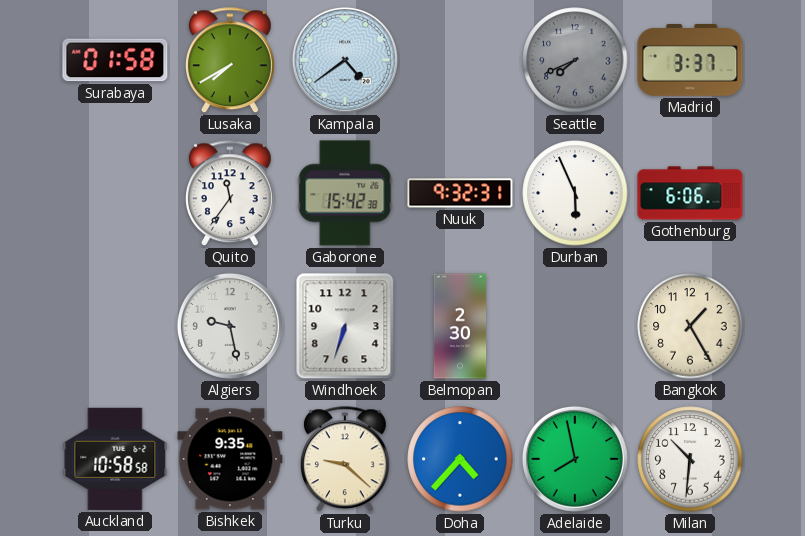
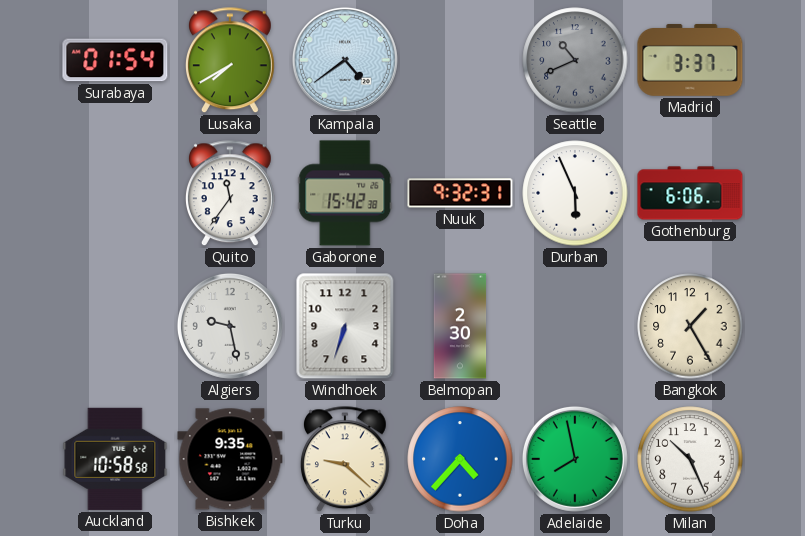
Surabaya: 01:58 -> 01:54 (115, 60)
Seattle: 7:41 -> 10:41 (575, 60)
Milan: 10:31 -> 10:26 (690, 459)
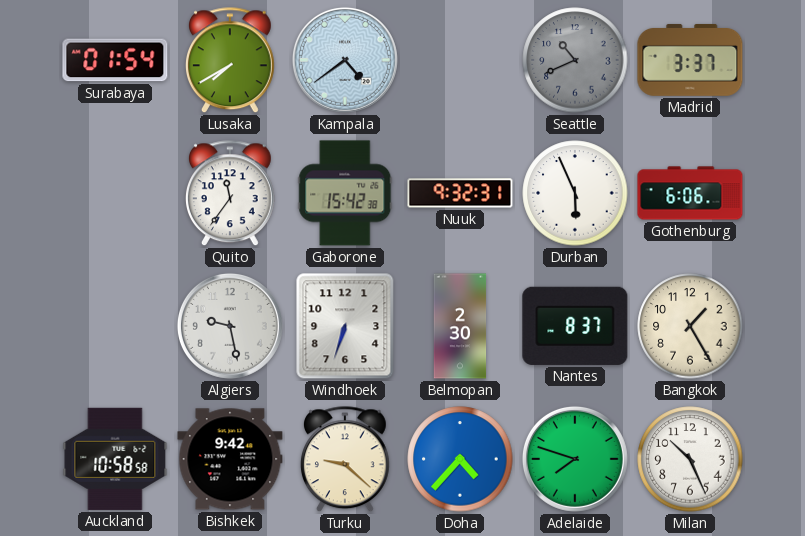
Nantes: none -> 8:37 (575, 326)
Bishkek: 9:35 -> 9:42 (230, 459)
Adelaide: 7:58 -> 7:48 (575, 459)
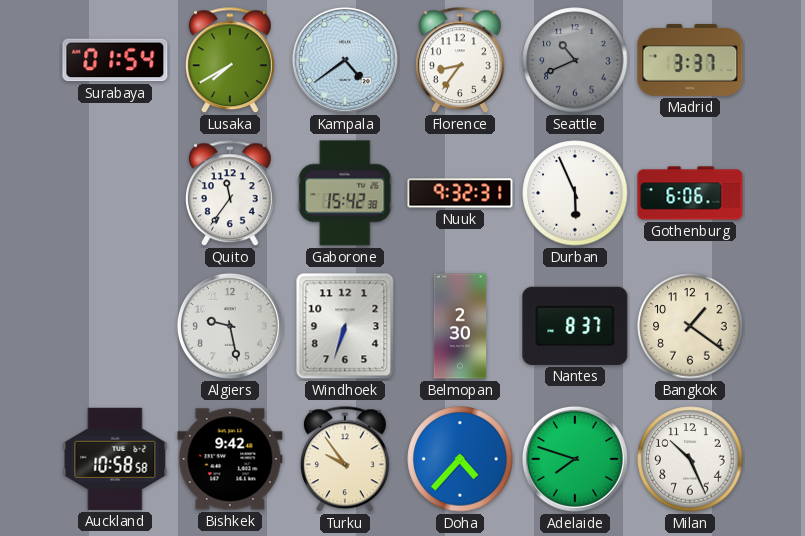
Florence: none -> 8:36 (460, 61)
Bangkok: 1:25 -> 1:21 (690, 326)
Turku: 9:22 -> 9:54 (345, 460)
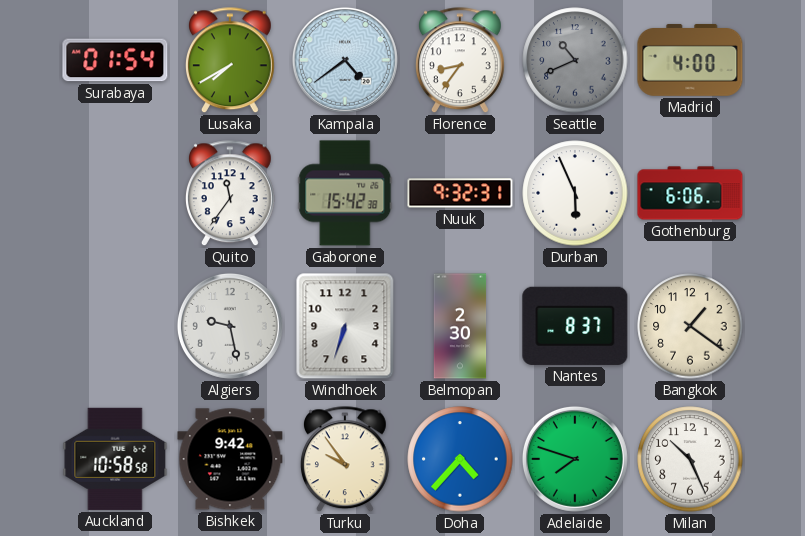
Madrid: 3:37 -> 4:00 (690, 60)
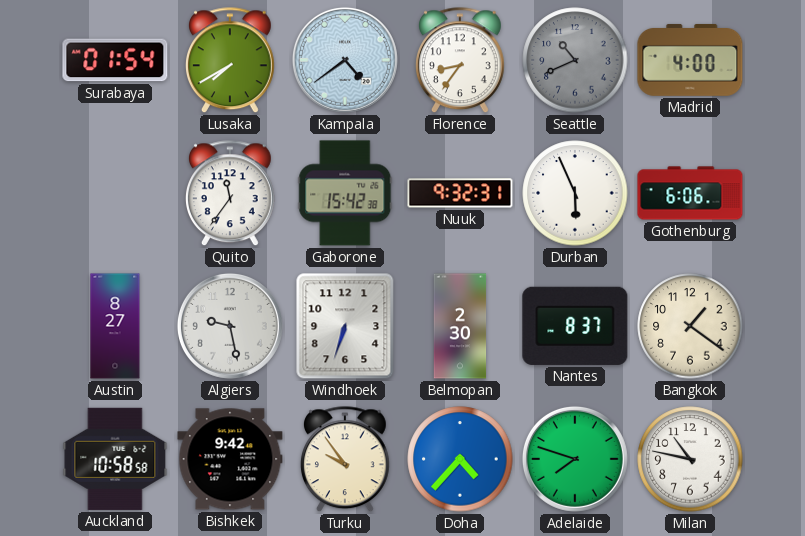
Austin: none -> 8:27 (115, 326)
Milan: 10:26 -> 10:47 (690, 459)
